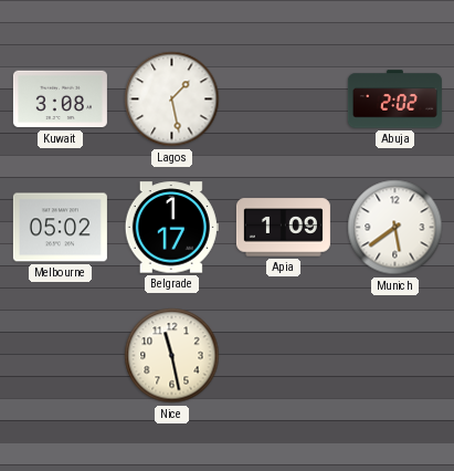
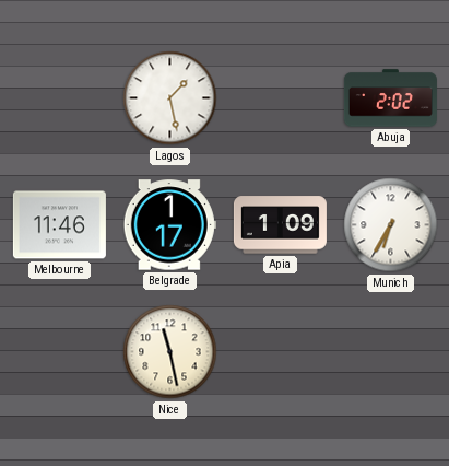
Kuwait: 3:08 -> none (60, 100)
Melbourne: 05:02 -> 11:46 (59, 225)
Munich: 5:39 -> 6:35 (391, 225)
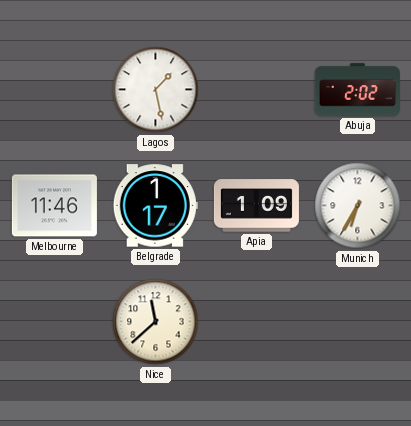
Nice: 11:28 -> 11:38 (156, 322)
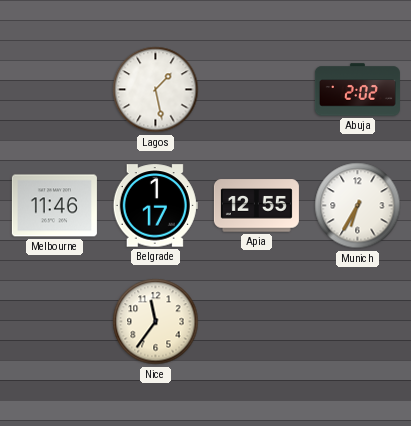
Apia: 1:09 -> 12:55 (256, 206)
Nice: 11:38 -> 11:36 (156, 322)
